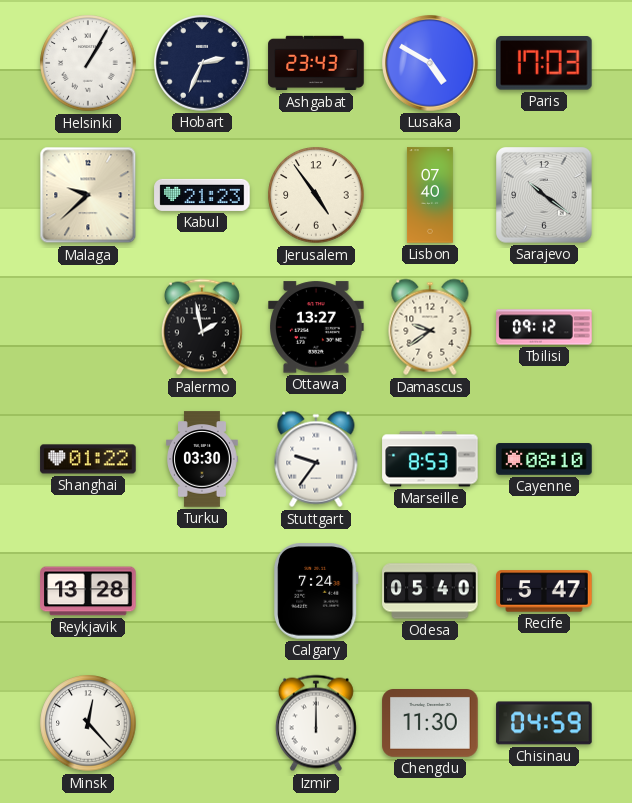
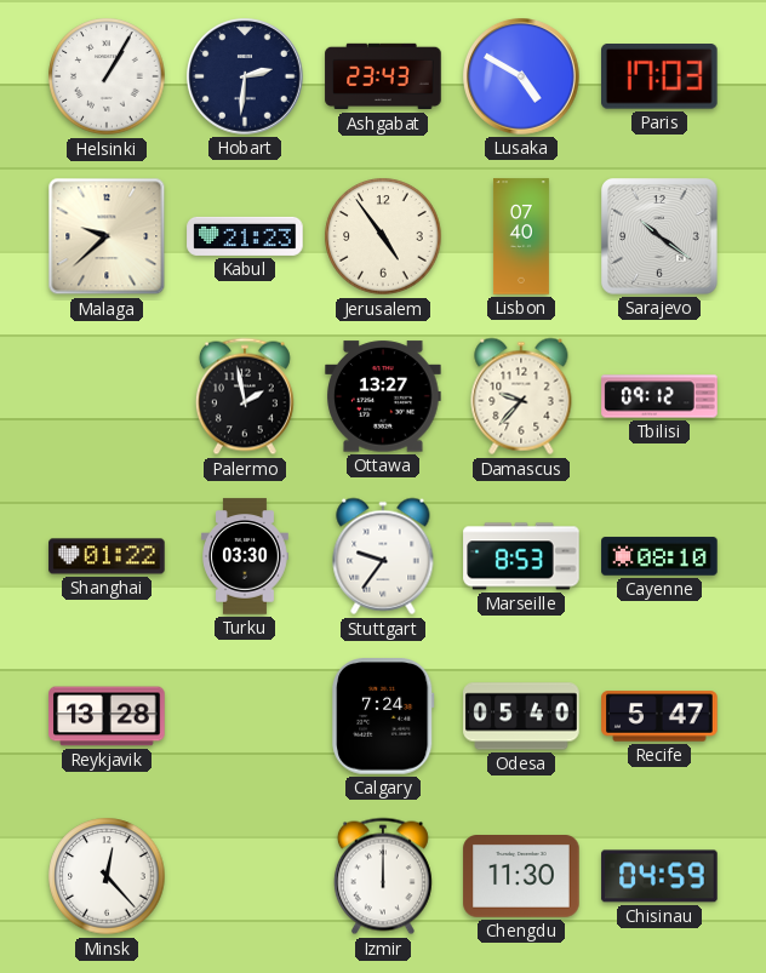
Hobart: 2:34 -> 2:31 (246, 78)
Damascus: 9:39 -> 9:37 (521, 396)
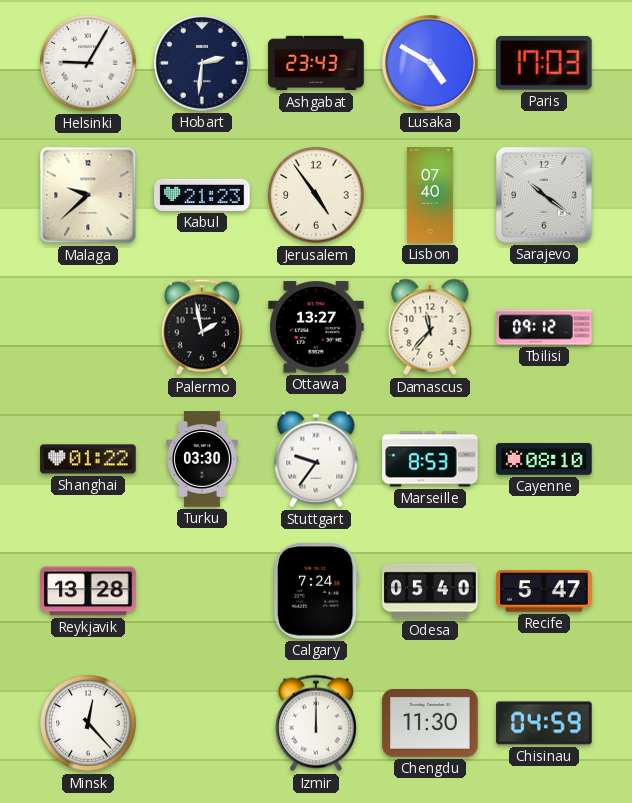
Helsinki: 1:05 -> 9:05 (88, 63)
Damascus: 9:37 -> 11:37 (430, 327)
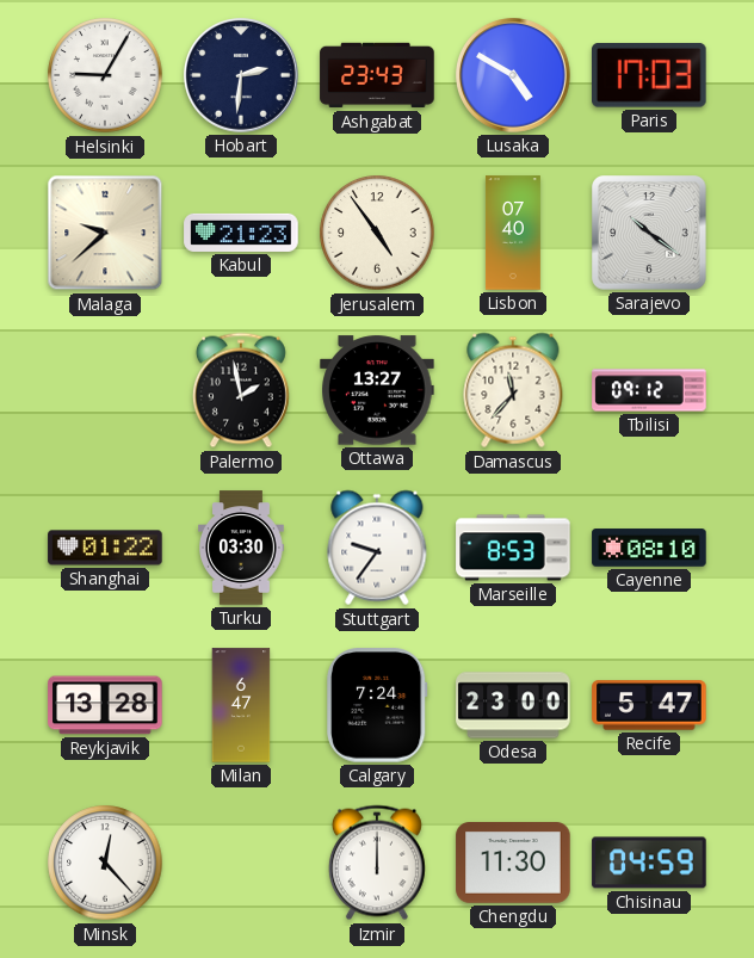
Milan: none -> 6:47 (241, 705)
Odesa: 05:40 -> 23:00 (513, 705)
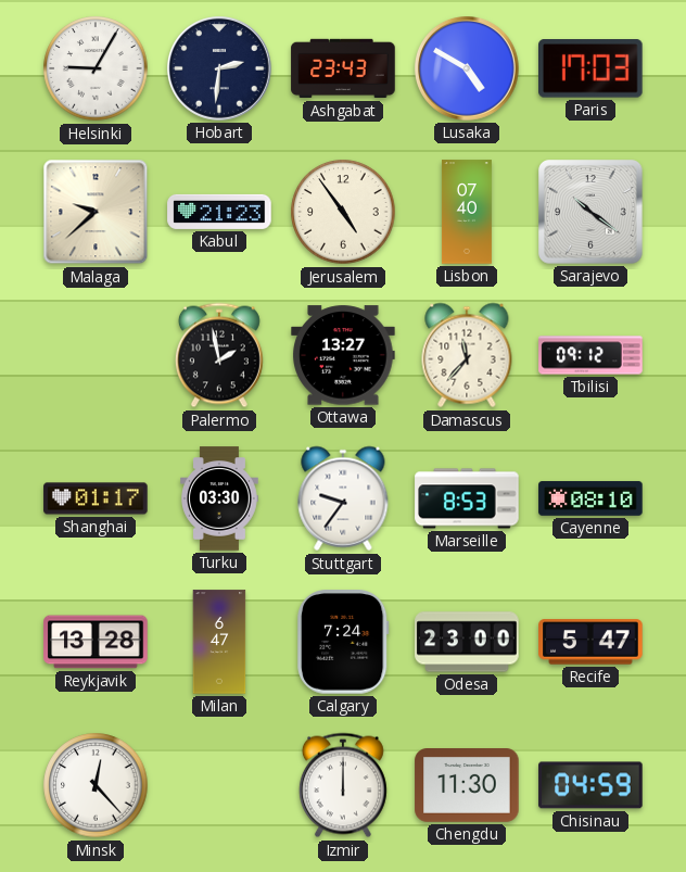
Shanghai: 01:22 -> 01:17 (96, 498)
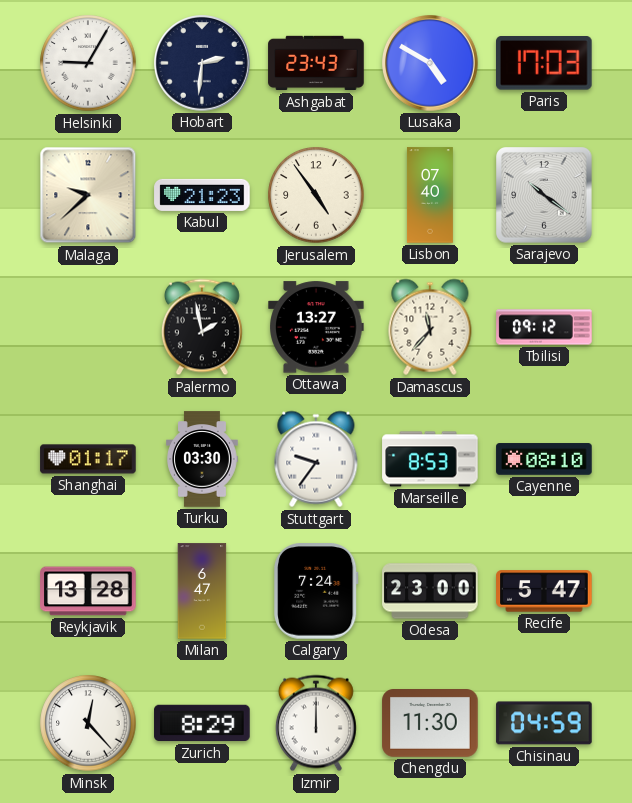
Zurich: none -> 8:29 (202, 723)
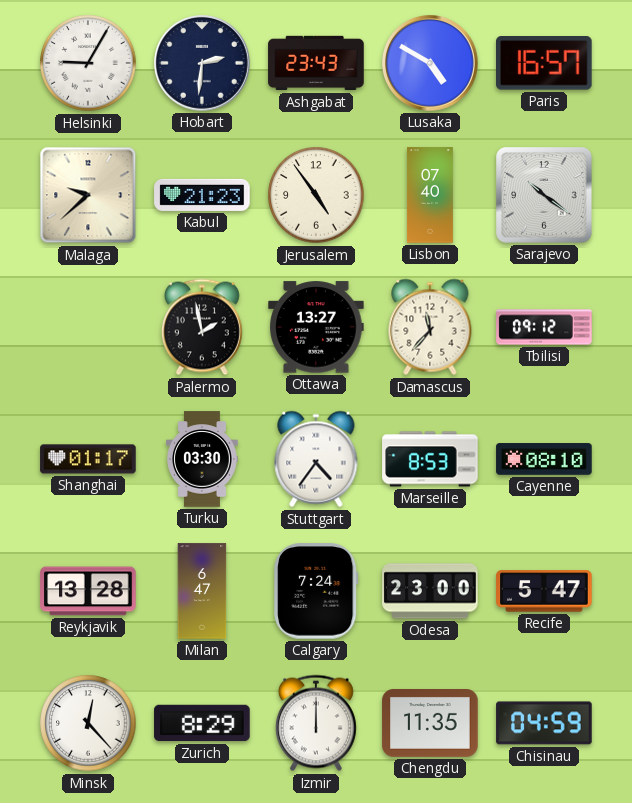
Paris: 17:03 -> 16:57 (545, 63)
Stuttgart: 9:36 -> 4:36 (316, 459)
Chengdu: 11:30 -> 11:35 (430, 724)
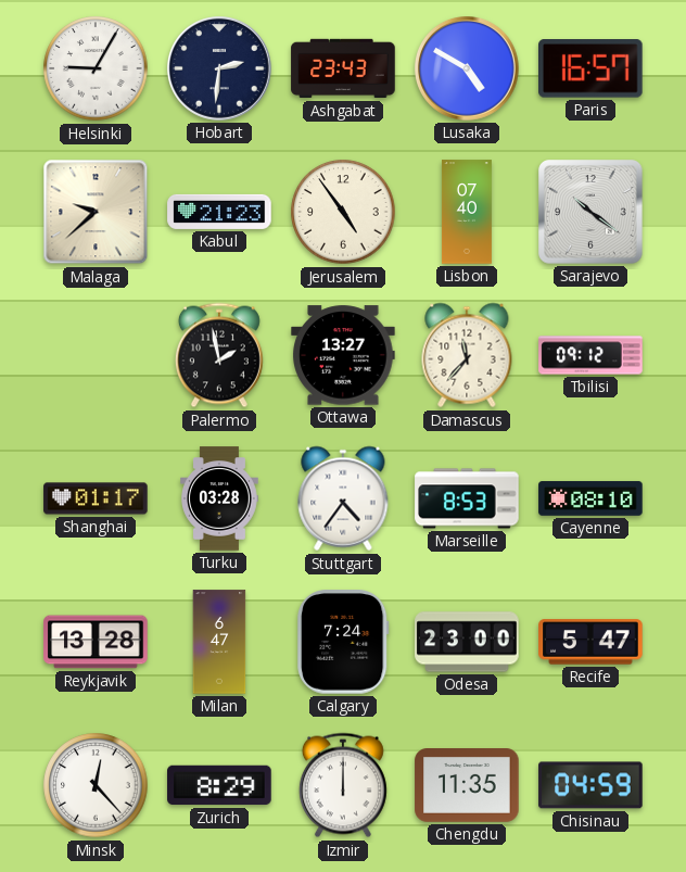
Turku: 03:30 -> 03:28 (220, 498)
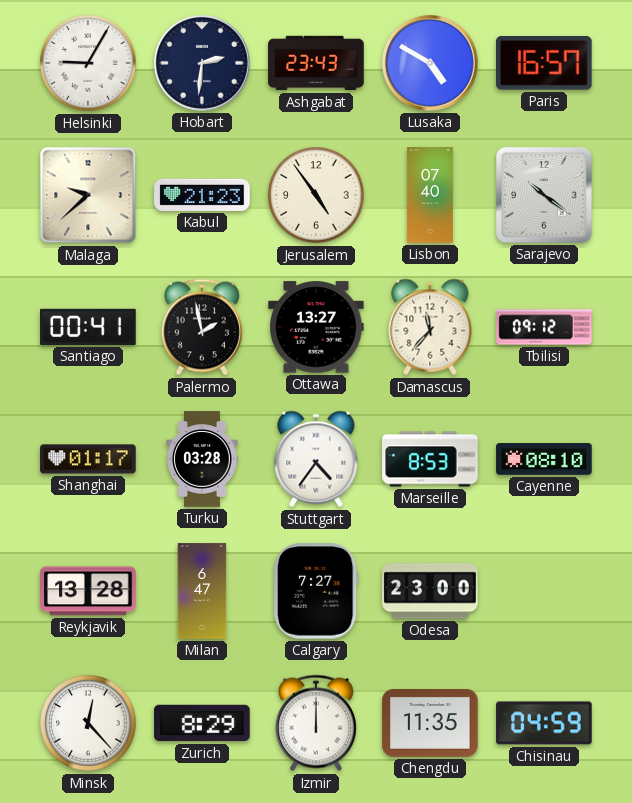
Santiago: none -> 00:41 (88, 327)
Calgary: 7:24 -> 7:27 (316, 591)
Recife: 5:47 -> none (590, 642)
